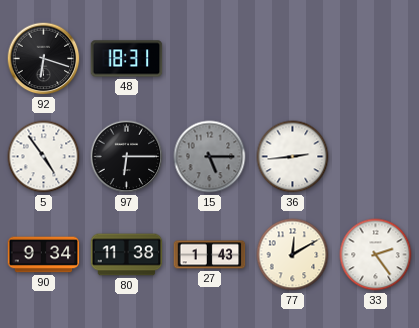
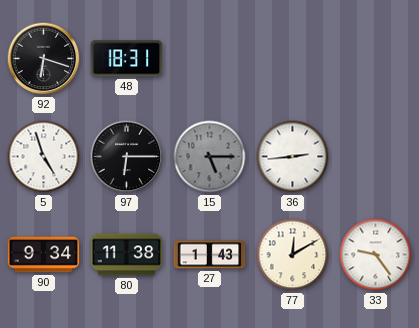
5: 4:54 -> 4:57 (44, 157)
33: 2:24 -> 9:24 (376, 255)
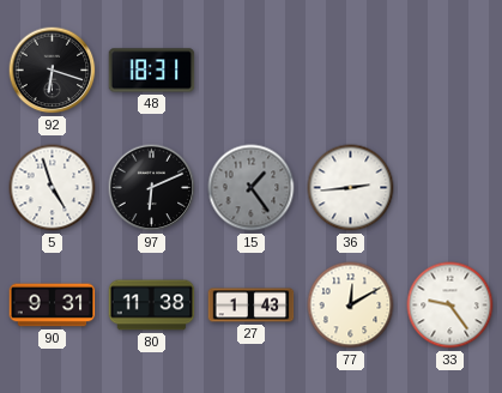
97: 6:15 -> 6:11 (152, 188)
15: 5:15 -> 1:24 (252, 188)
90: 9:34 -> 9:31 (53, 306)
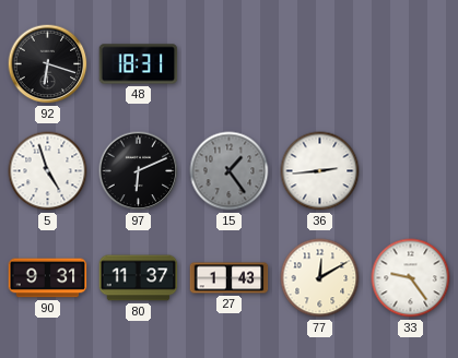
80: 11:38 -> 11:37 (139, 278)
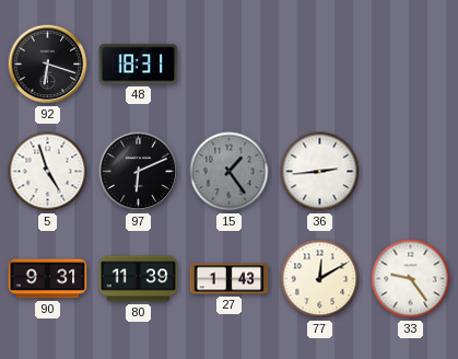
80: 11:37 -> 11:39 (139, 279)
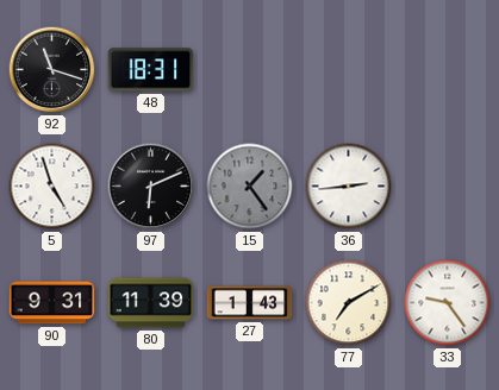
92: 6:18 -> 11:18 (52, 70)
77: 12:10 -> 7:10 (349, 303)
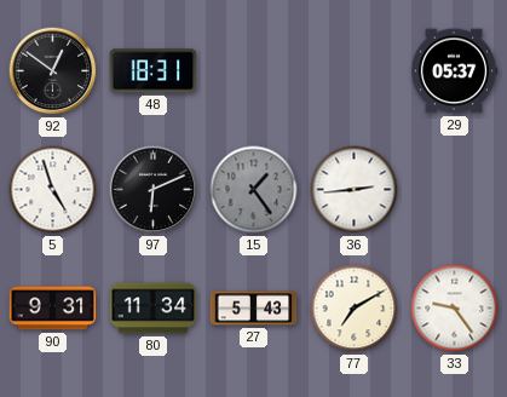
92: 11:18 -> 12:51 (53, 71)
29: none -> 05:37 (454, 71)
80: 11:39 -> 11:34 (154, 309)
27: 1:43 -> 5:43 (254, 309)
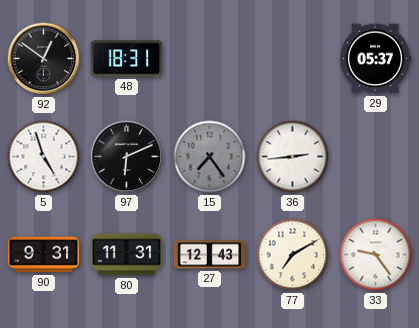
15: 1:24 -> 7:24 (210, 157)
80: 11:34 -> 11:31 (127, 255)
27: 5:43 -> 12:43 (210, 255)
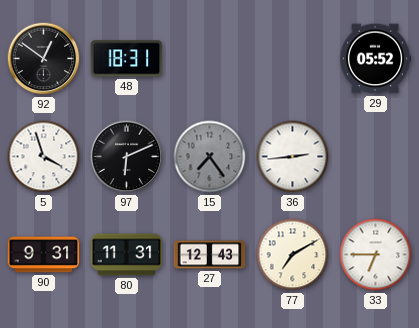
29: 05:37 -> 05:52 (375, 59)
5: 4:57 -> 3:57 (44, 157)
33: 9:24 -> 6:45 (376, 255)
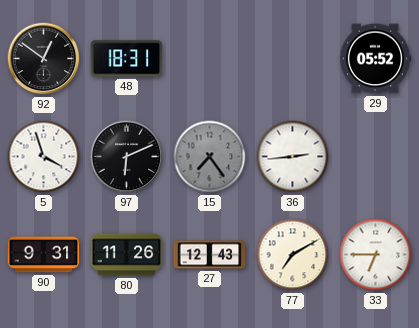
80: 11:31 -> 11:26 (127, 255)
